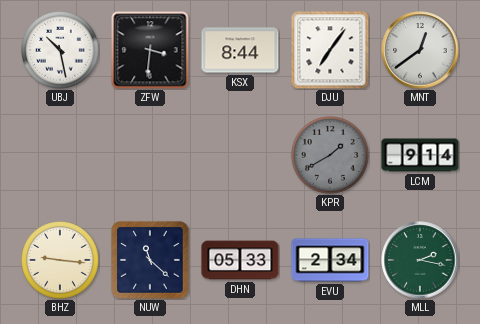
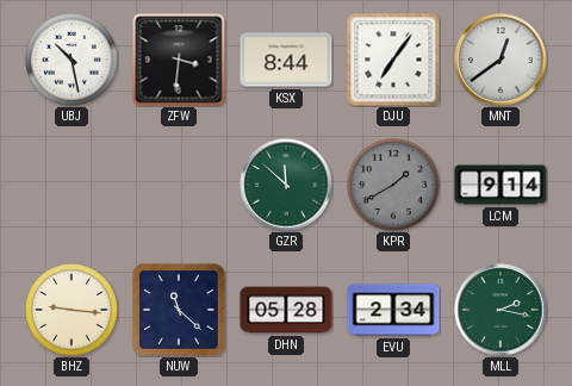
GZR: none -> 11:52 (286, 185)
DHN: 05:33 -> 05:28 (286, 310)
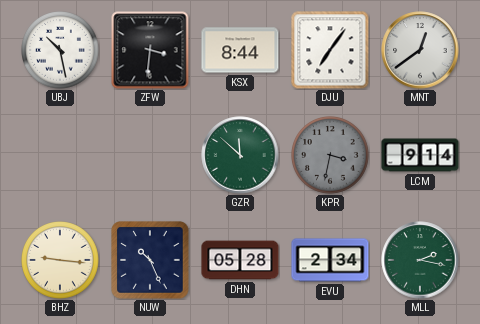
KPR: 1:40 -> 3:32 (330, 155)
NUW: 11:22 -> 10:26 (150, 260)
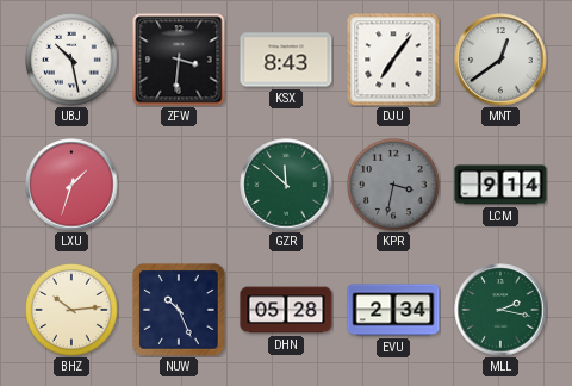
KSX: 8:44 -> 8:43 (286, 60)
LXU: none -> 1:33 (71, 185)
BHZ: 9:16 -> 10:14 (71, 310)
